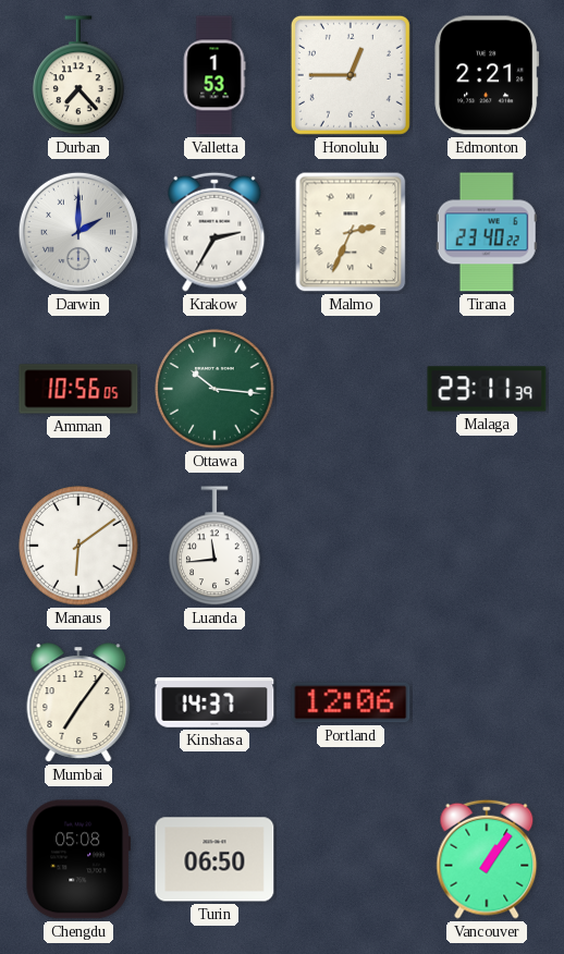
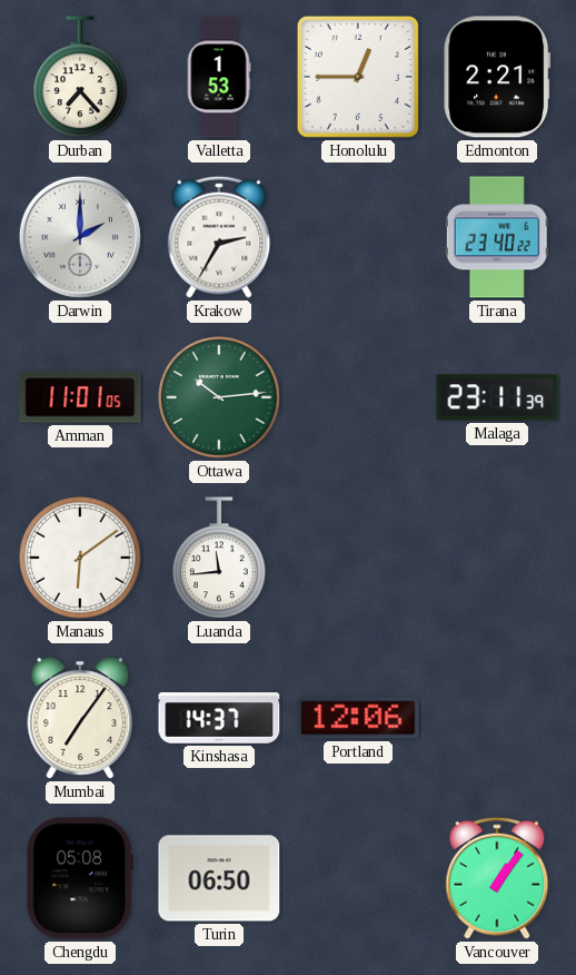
Malmo: 2:34 -> none (351, 232)
Amman: 10:56 -> 11:01 (80, 397)
Ottawa: 10:16 -> 10:14 (219, 397)
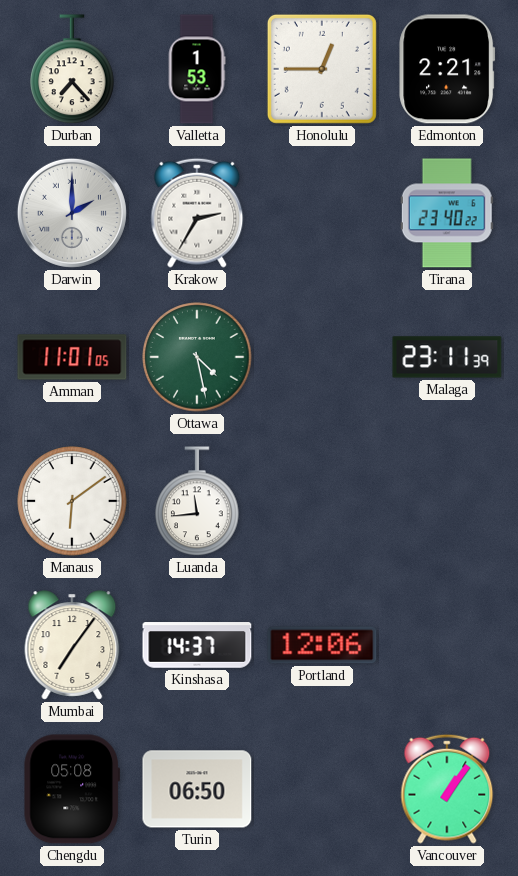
Ottawa: 10:14 -> 4:28 (197, 357)
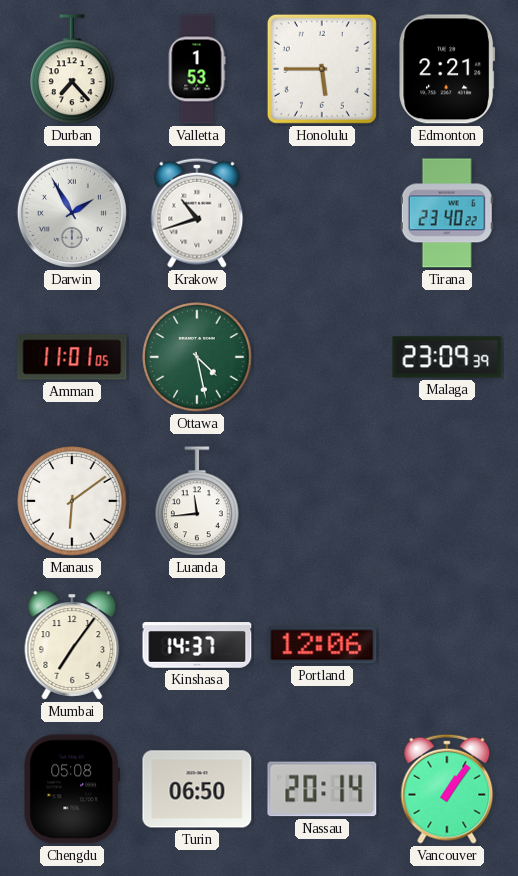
Honolulu: 12:45 -> 5:45 (322, 69)
Darwin: 2:00 -> 1:55 (72, 213)
Krakow: 2:35 -> 10:42 (197, 213)
Malaga: 23:11 -> 23:09 (447, 357)
Nassau: none -> 20:14 (322, 789)
